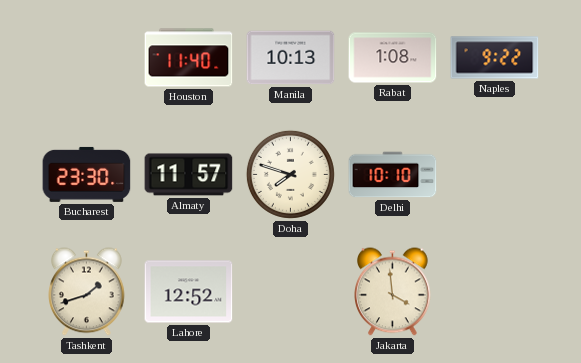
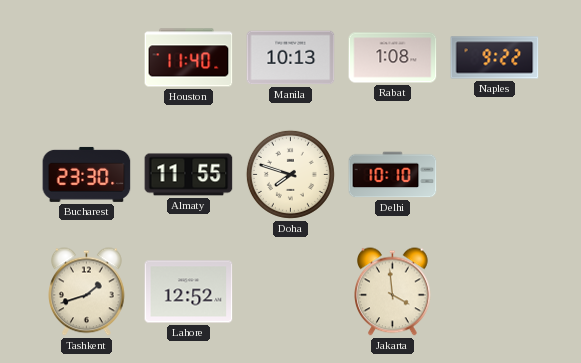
Almaty: 11:57 -> 11:55 (189, 175)
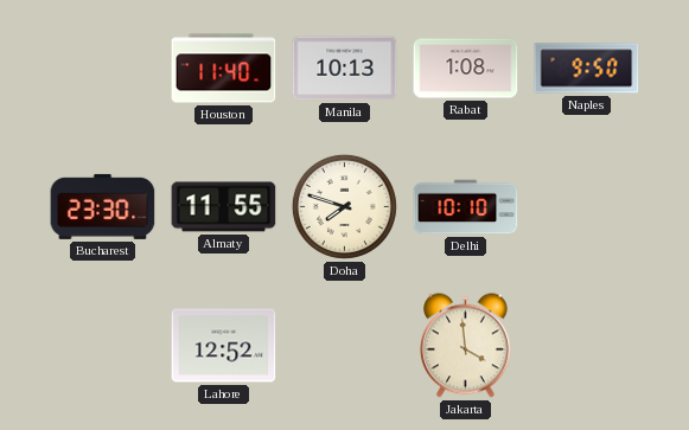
Naples: 9:22 -> 9:50 (587, 69)
Tashkent: 1:42 -> none (87, 292)
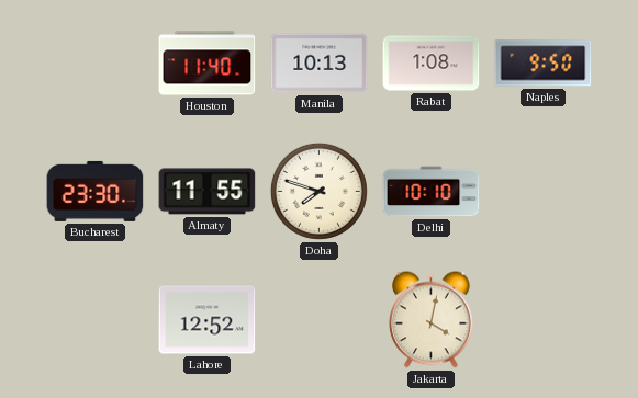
Jakarta: 3:59 -> 4:02 (432, 320)
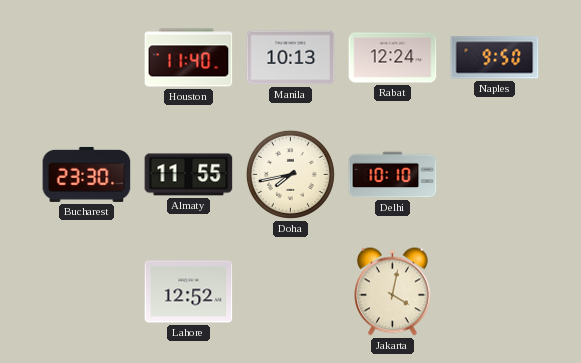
Rabat: 1:08 -> 12:24 (393, 58)
Doha: 7:48 -> 7:43 (290, 174)
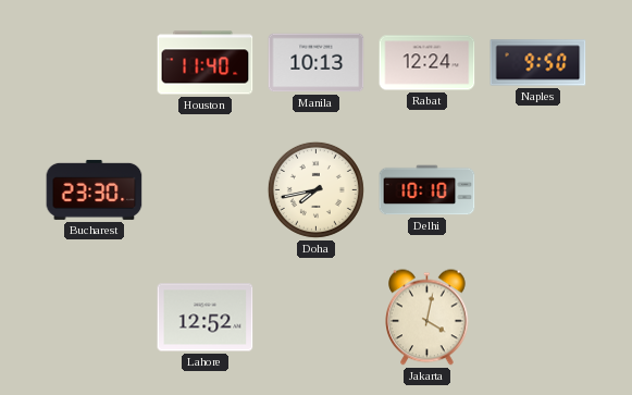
Almaty: 11:55 -> none (189, 175)
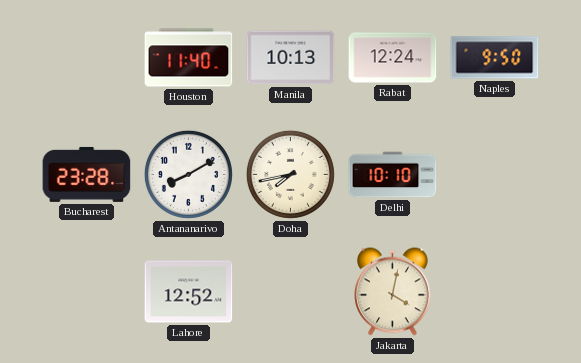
Bucharest: 23:30 -> 23:28 (87, 174)
Antananarivo: none -> 8:10 (188, 174)
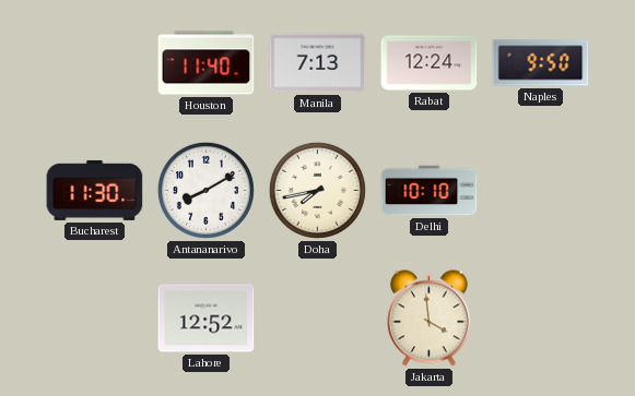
Manila: 10:13 -> 7:13 (318, 63)
Bucharest: 23:28 -> 11:30 (95, 190)
Jakarta: 4:02 -> 3:59 (430, 319)
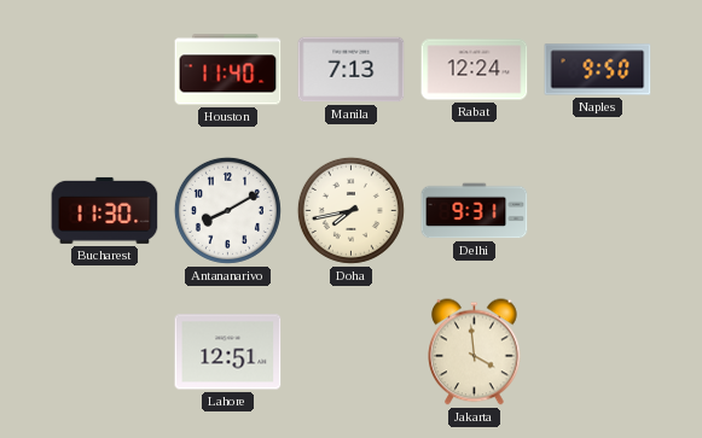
Delhi: 10:10 -> 9:31 (475, 211)
Lahore: 12:52 -> 12:51 (228, 352)
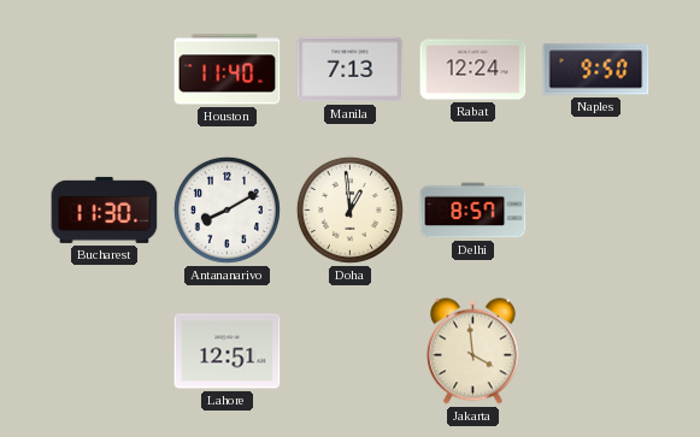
Doha: 7:43 -> 12:59 (349, 209)
Delhi: 9:31 -> 8:57 (473, 211)
